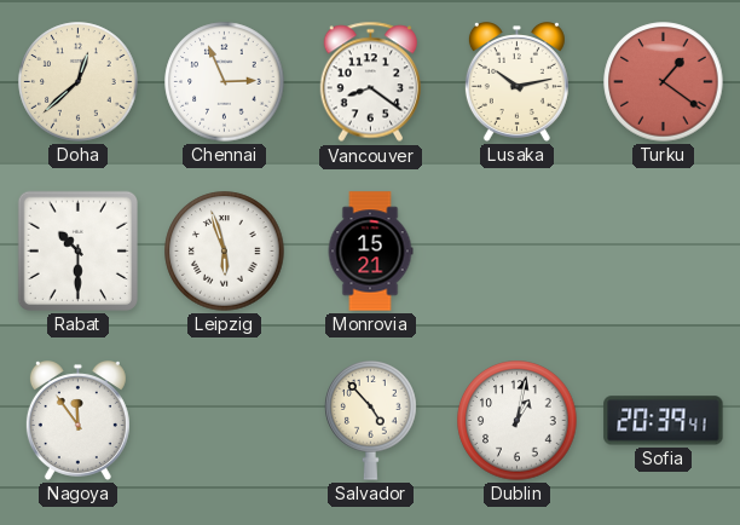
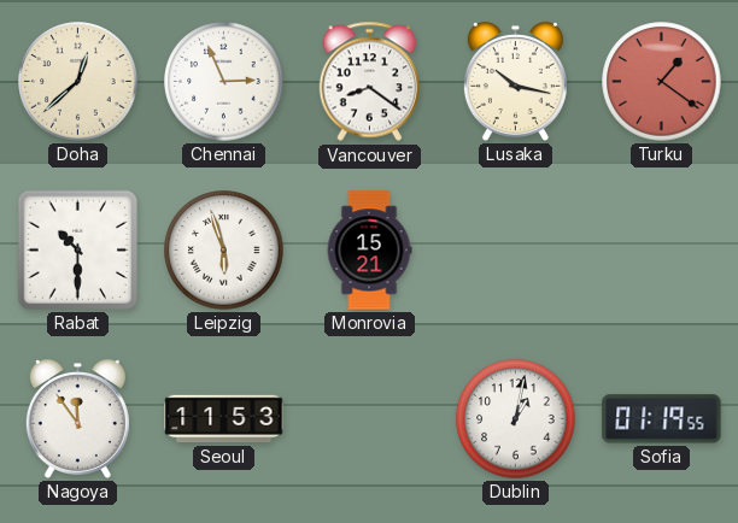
Lusaka: 10:13 -> 10:17 (515, 82)
Seoul: none -> 11:53 (224, 419)
Salvador: 4:53 -> none (371, 421)
Sofia: 20:39 -> 01:19 (662, 419)
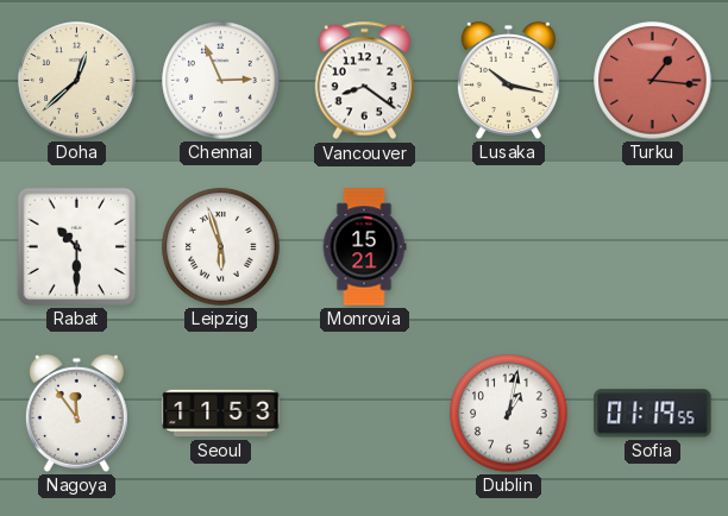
Turku: 1:21 -> 1:16 (653, 81)
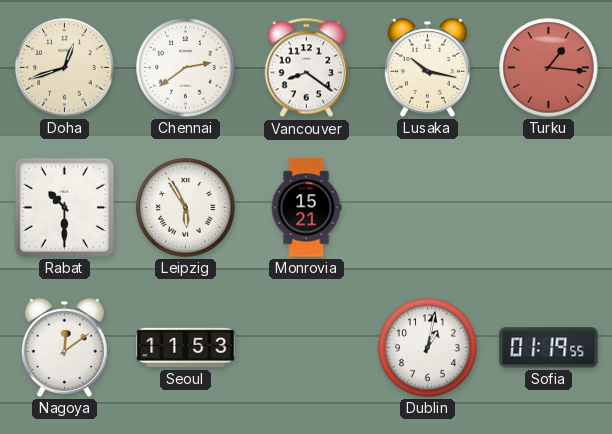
Doha: 12:38 -> 12:42 (65, 68)
Chennai: 2:56 -> 2:39 (186, 68)
Leipzig: 5:57 -> 5:55 (186, 208)
Nagoya: 11:54 -> 12:09 (64, 348)
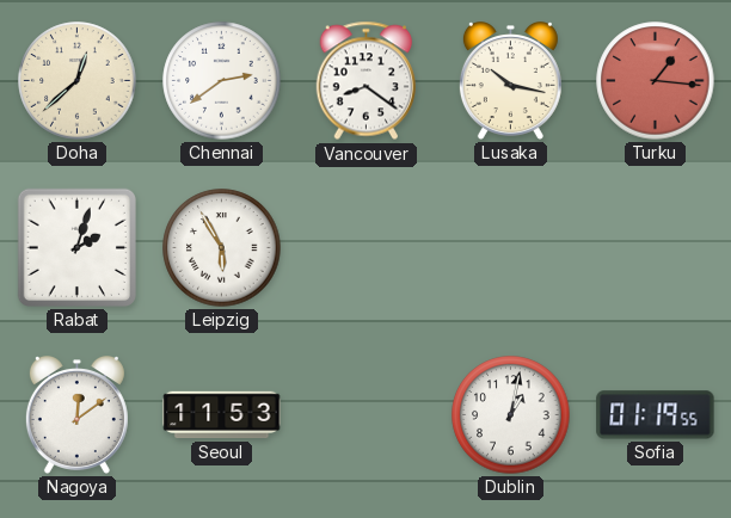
Doha: 12:42 -> 12:38 (78, 81)
Rabat: 10:30 -> 2:03 (76, 247)
Monrovia: 15:21 -> none (306, 208)
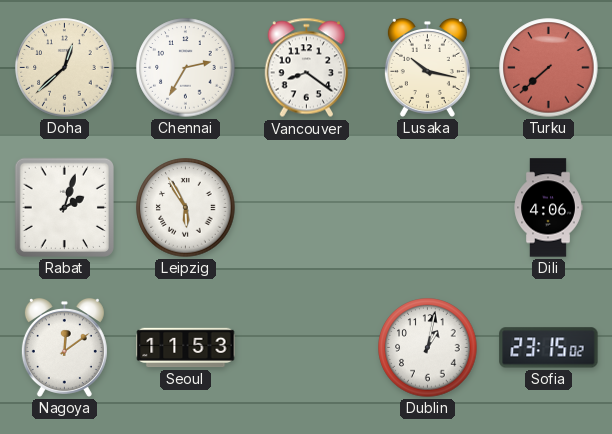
Chennai: 2:39 -> 2:35 (186, 68)
Turku: 1:16 -> 7:38 (549, 68)
Dili: none -> 4:06 (548, 208)
Sofia: 01:19 -> 23:15 (549, 348)
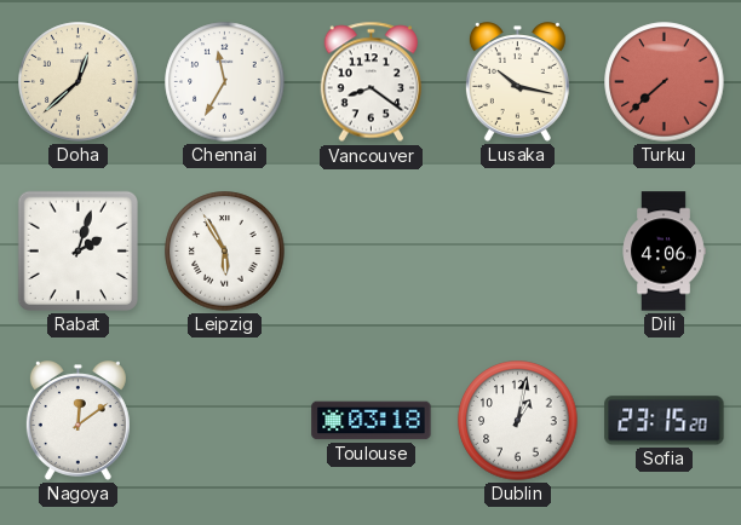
Chennai: 2:35 -> 11:35 (225, 82)
Seoul: 11:53 -> none (186, 348)
Toulouse: none -> 03:18 (372, 421)
Sofia: 23:15:02 -> 23:15:20 (665, 421)
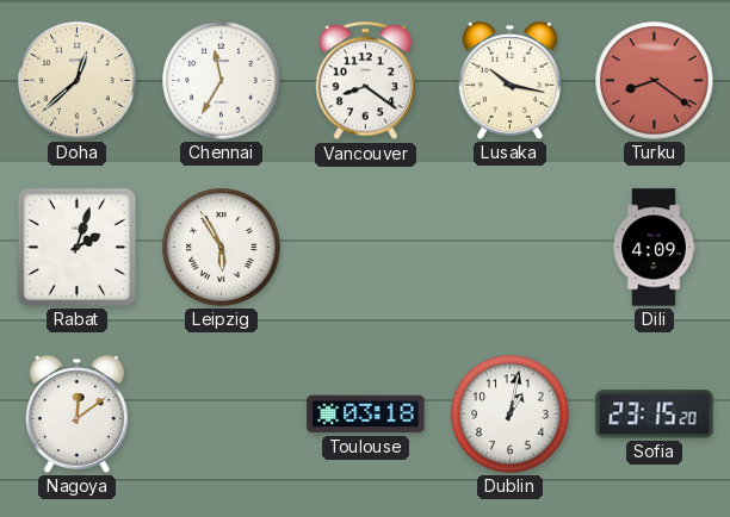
Turku: 7:38 -> 8:21 (655, 81)
Dili: 4:06 -> 4:09 (654, 248)
